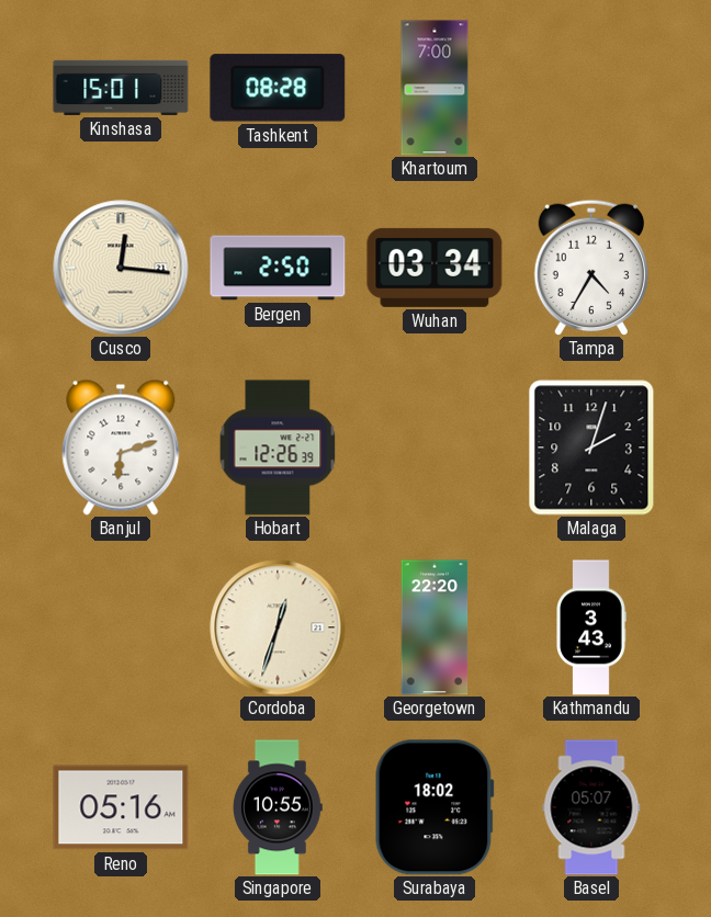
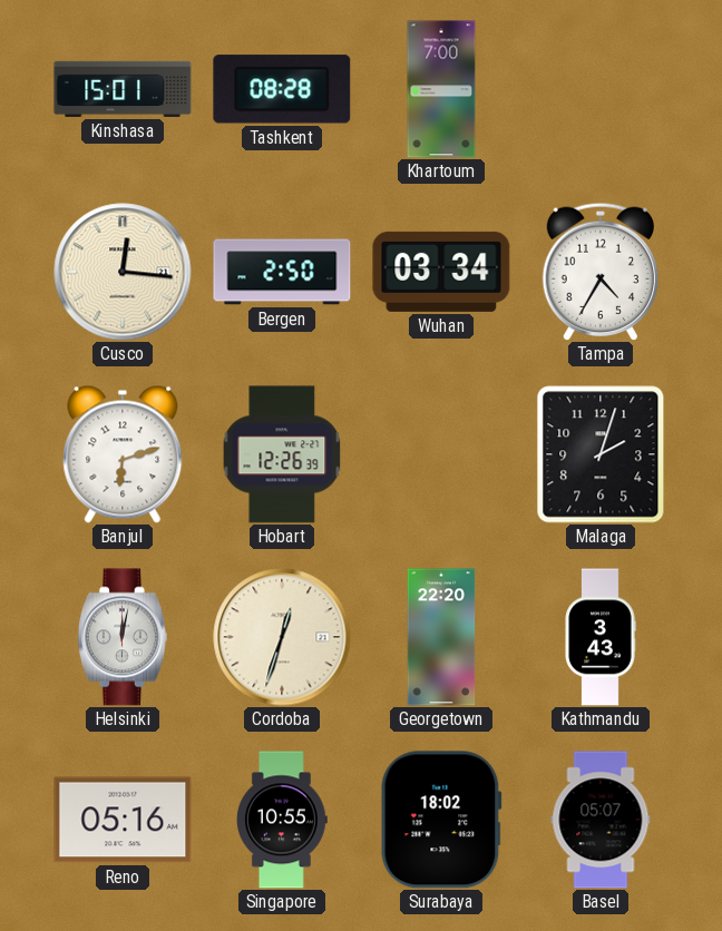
Helsinki: none -> 12:02 (123, 637)
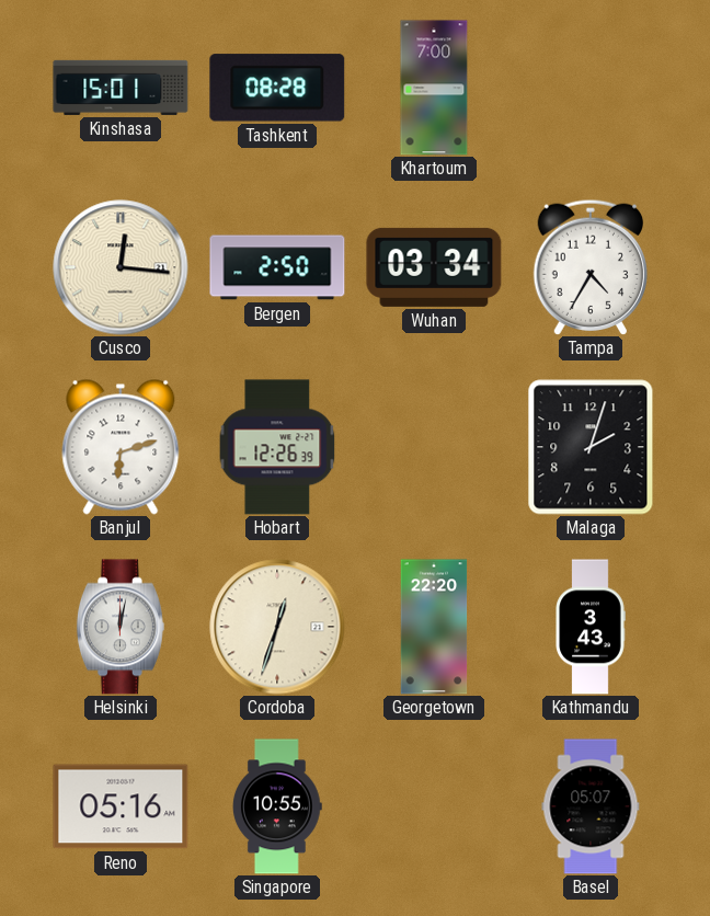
Surabaya: 18:02 -> none (441, 820)
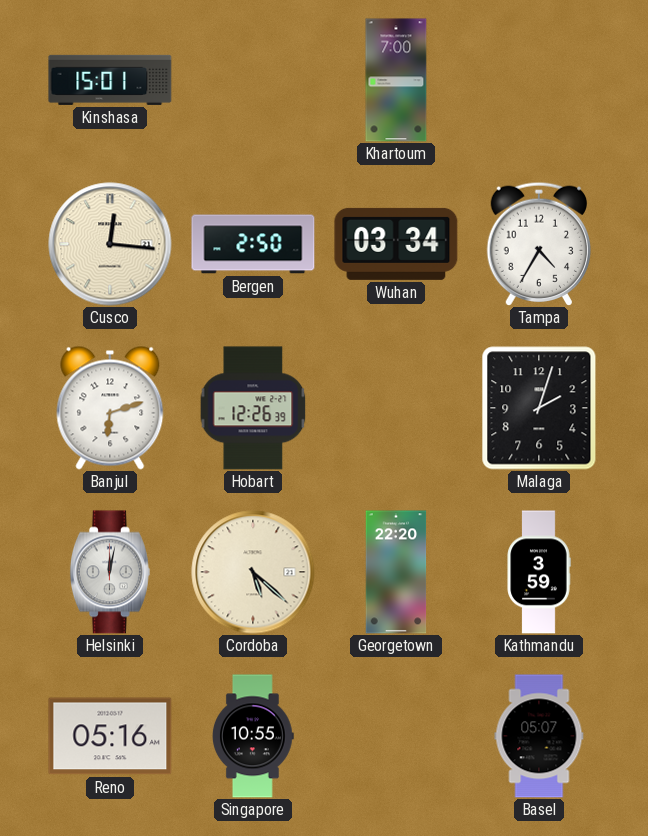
Tashkent: 08:28 -> none (277, 88)
Cordoba: 12:33 -> 5:22 (253, 572)
Kathmandu: 3:43 -> 3:59 (539, 572)
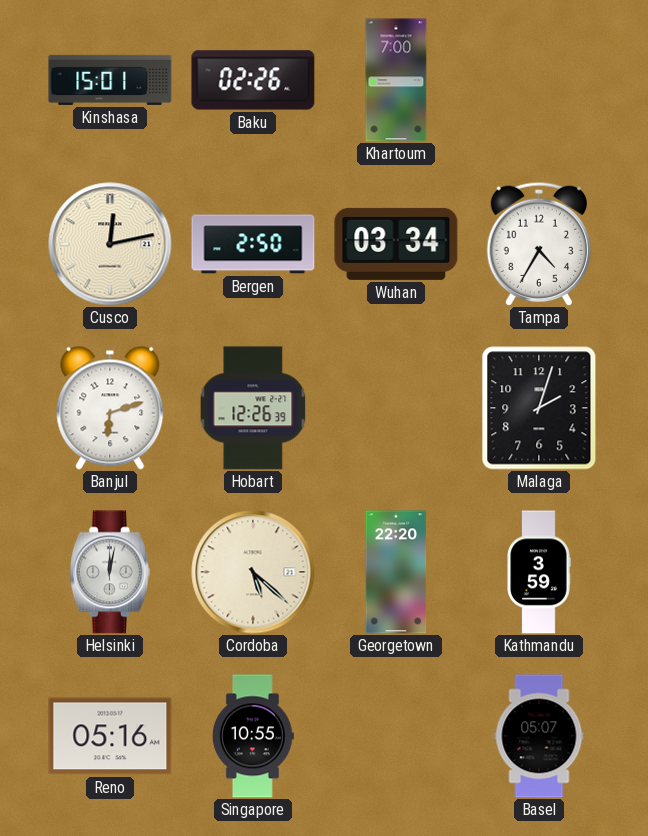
Baku: none -> 02:26 (253, 80)
Cusco: 12:16 -> 12:13 (110, 244)
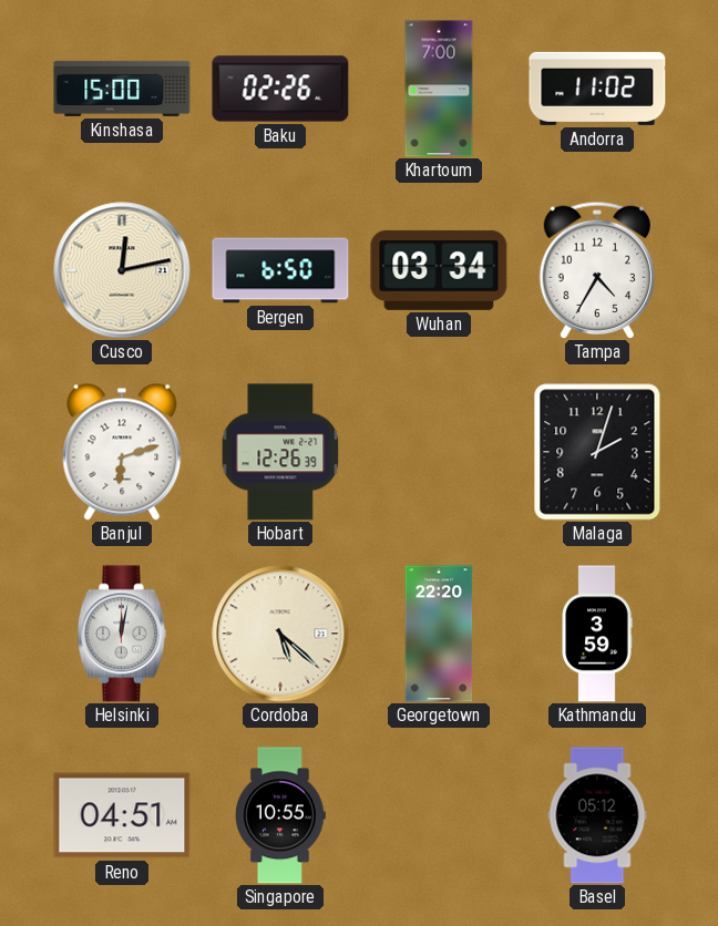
Kinshasa: 15:01 -> 15:00 (122, 89)
Andorra: none -> 11:02 (597, 89)
Bergen: 2:50 -> 6:50 (280, 270)
Reno: 05:16 -> 04:51 (122, 815)
Basel: 05:07 -> 05:12 (597, 815)
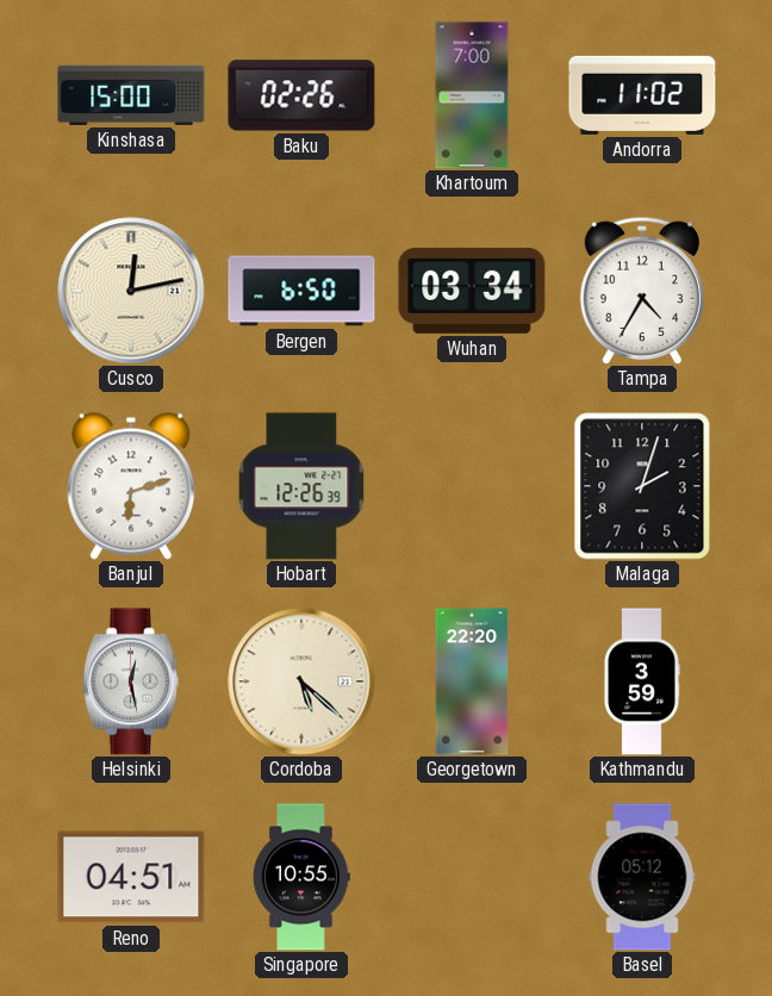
Helsinki: 12:02 -> 12:28 (131, 681)
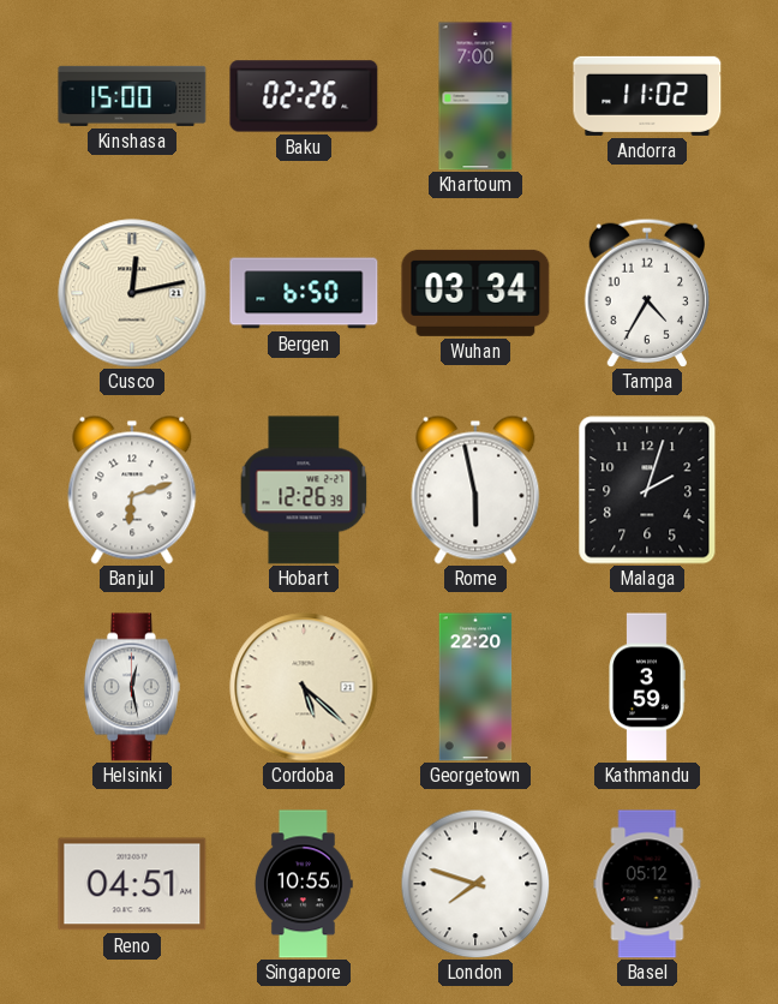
Rome: none -> 5:58 (475, 490)
London: none -> 7:48 (475, 884)
